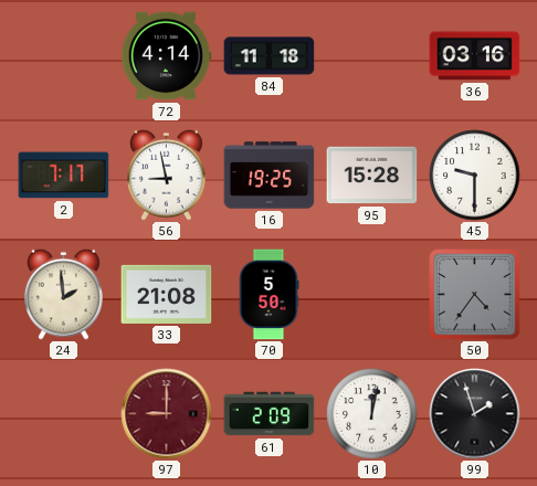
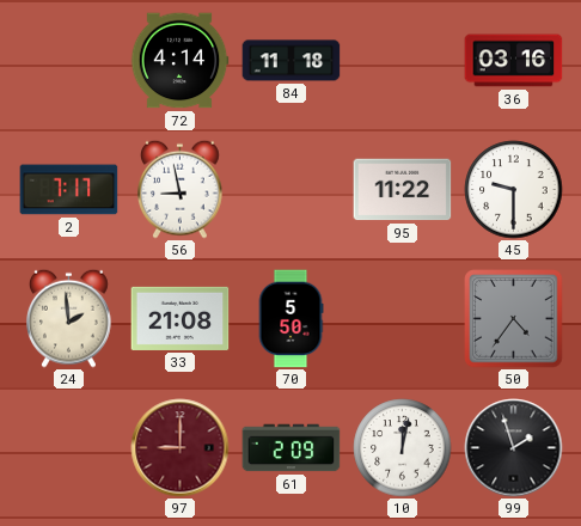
16: 19:25 -> none (270, 176)
95: 15:28 -> 11:22 (403, 190)
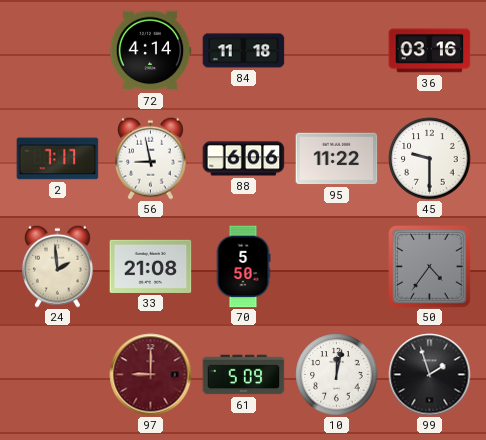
88: none -> 6:06 (244, 159)
61: 2:09 -> 5:09 (244, 375)
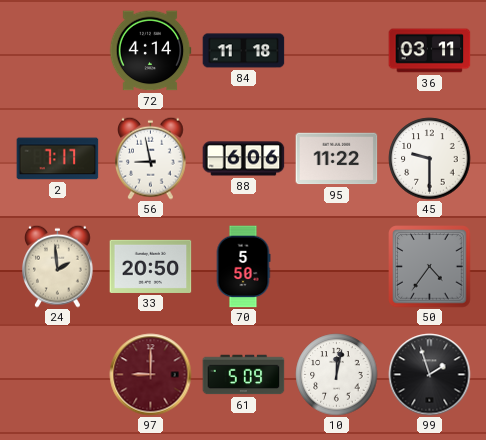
36: 03:16 -> 03:11 (430, 51)
33: 21:08 -> 20:50 (151, 266)
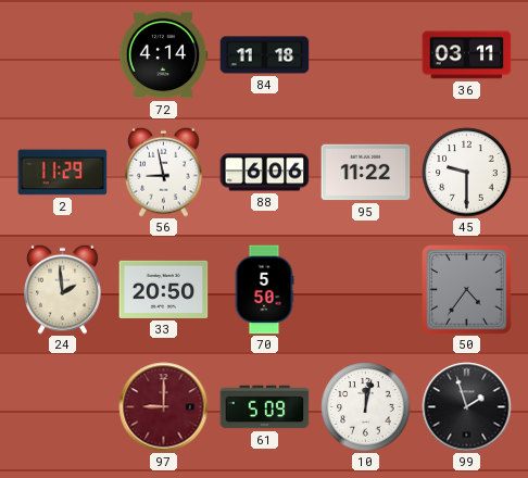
2: 7:17 -> 11:29 (63, 173)
